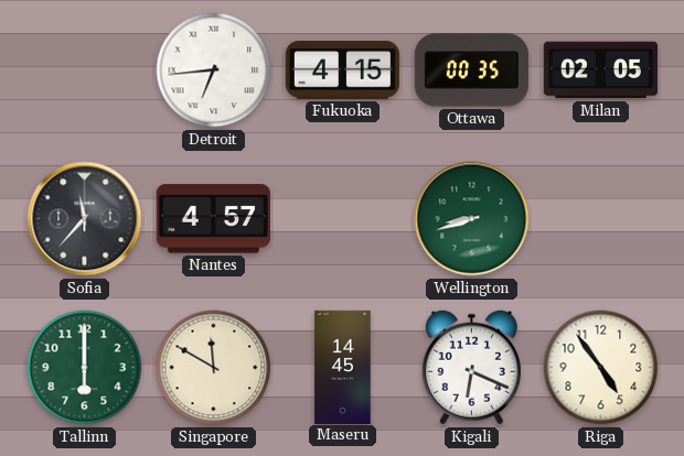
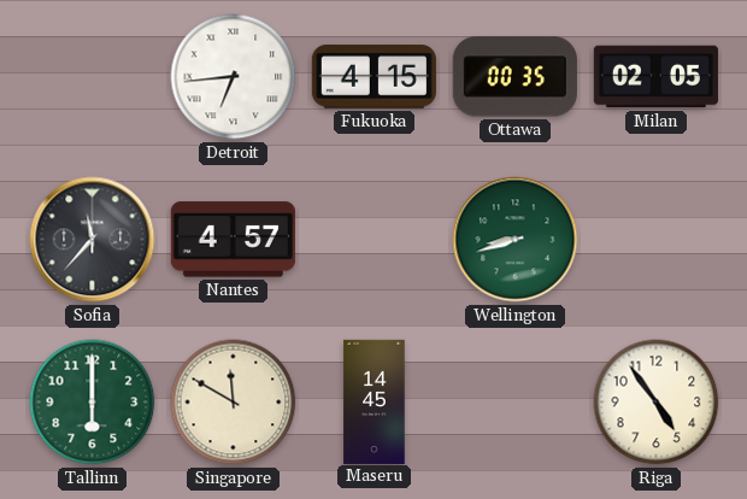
Kigali: 6:19 -> none (471, 368)
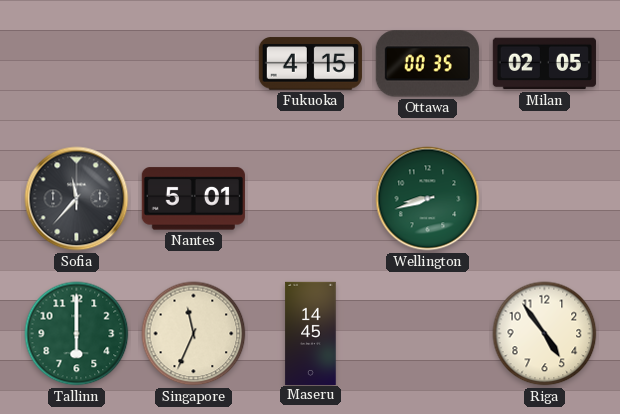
Detroit: 6:44 -> none (234, 77)
Nantes: 4:57 -> 5:01 (193, 199)
Singapore: 11:50 -> 11:34 (194, 334)
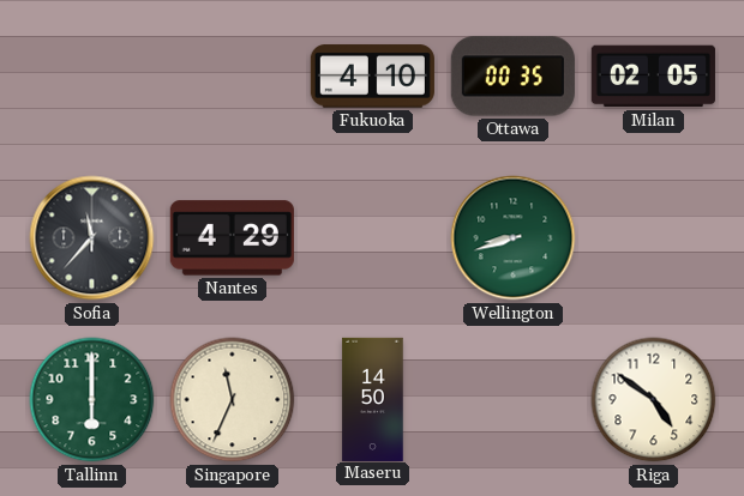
Fukuoka: 4:15 -> 4:10 (372, 77)
Nantes: 5:01 -> 4:29 (232, 238)
Maseru: 14:45 -> 14:50 (373, 399)
Riga: 4:54 -> 4:51 (654, 400)
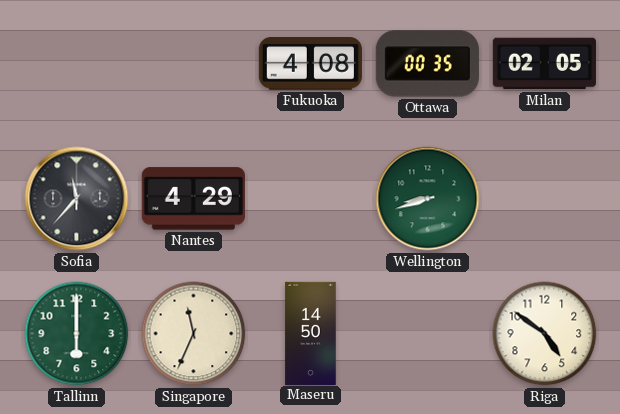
Fukuoka: 4:10 -> 4:08 (310, 64)
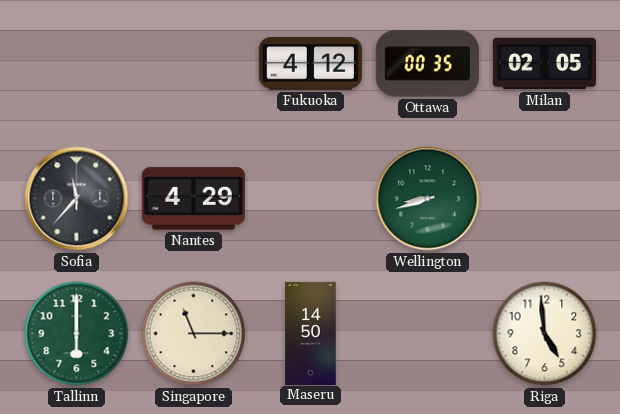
Fukuoka: 4:08 -> 4:12 (310, 64)
Singapore: 11:34 -> 11:15 (194, 334)
Riga: 4:51 -> 4:59 (545, 334)
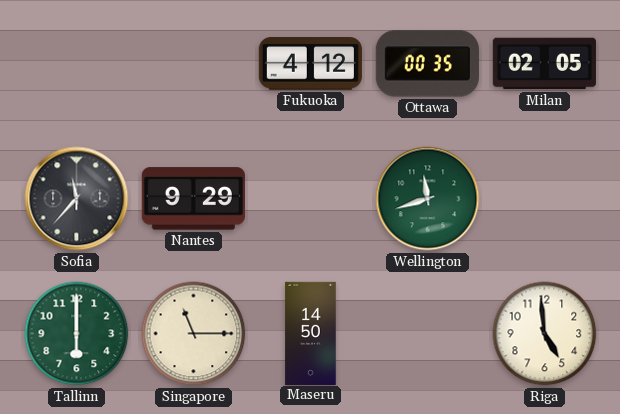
Nantes: 4:29 -> 9:29 (193, 199)
Wellington: 8:42 -> 11:42 (428, 199)
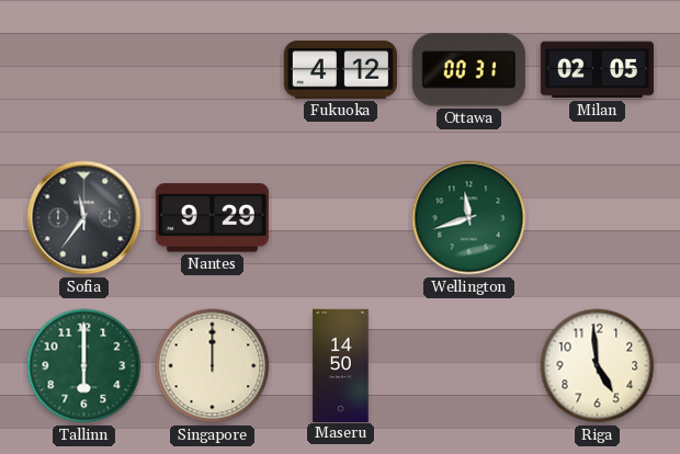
Ottawa: 00:35 -> 00:31 (468, 70)
Sofia: 11:37 -> 11:36 (84, 218)
Singapore: 11:15 -> 12:00 (213, 366)
